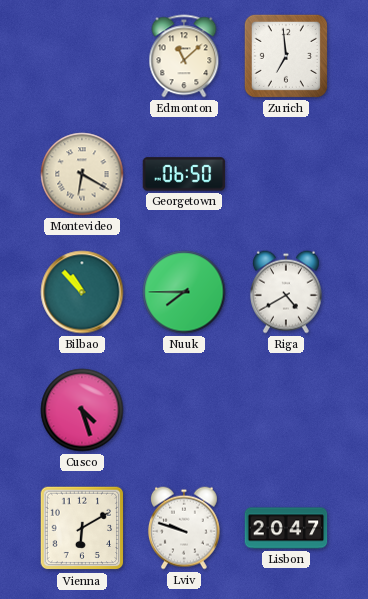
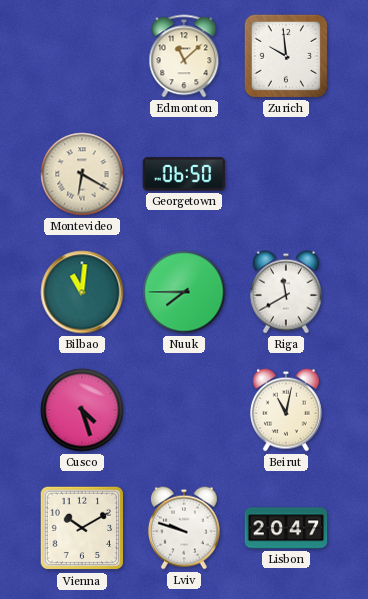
Zurich: 6:59 -> 9:59 (286, 56)
Bilbao: 10:53 -> 11:01 (82, 292)
Riga: 4:40 -> 11:40 (286, 292)
Beirut: none -> 11:02 (286, 410)
Vienna: 6:10 -> 10:10 (82, 528)
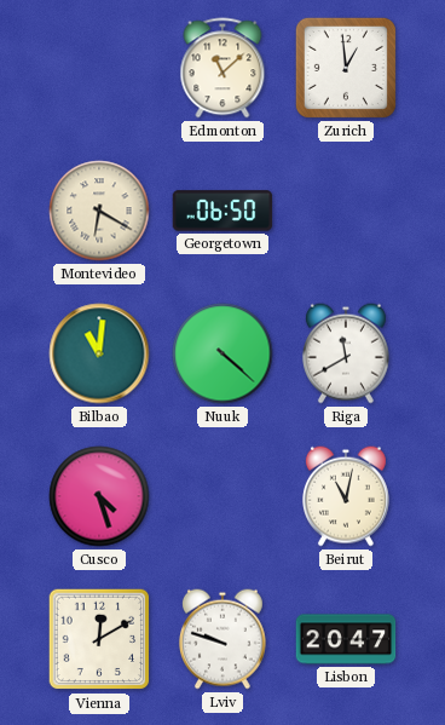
Zurich: 9:59 -> 12:59 (346, 68)
Nuuk: 7:45 -> 4:22 (223, 353)
Vienna: 10:10 -> 12:10 (99, 639)
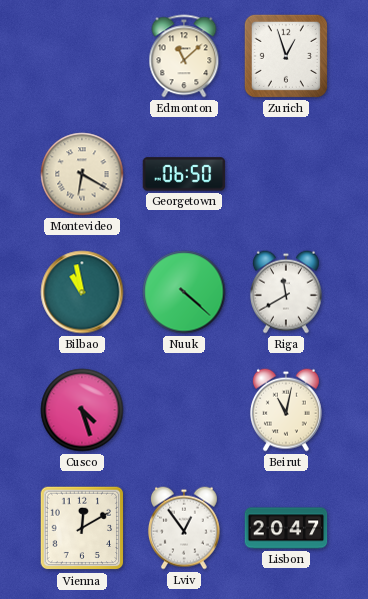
Zurich: 12:59 -> 12:57 (286, 56)
Bilbao: 11:01 -> 10:58 (82, 292)
Lviv: 9:48 -> 12:54 (184, 528)
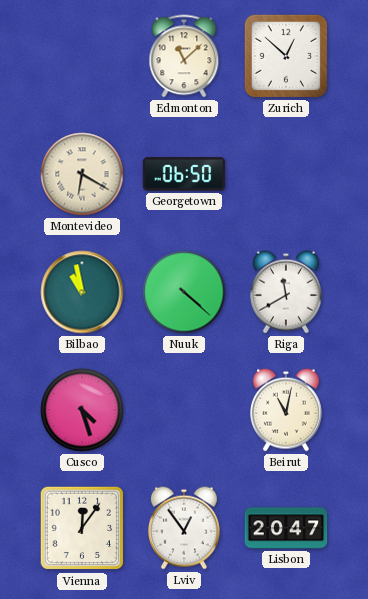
Zurich: 12:57 -> 12:52 (286, 56)
Vienna: 12:10 -> 12:06 (82, 528)
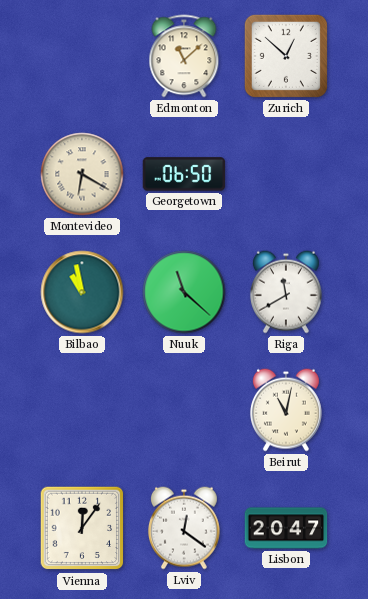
Nuuk: 4:22 -> 11:22 (184, 292)
Cusco: 4:27 -> none (82, 410)
Lviv: 12:54 -> 12:21 (184, 528)
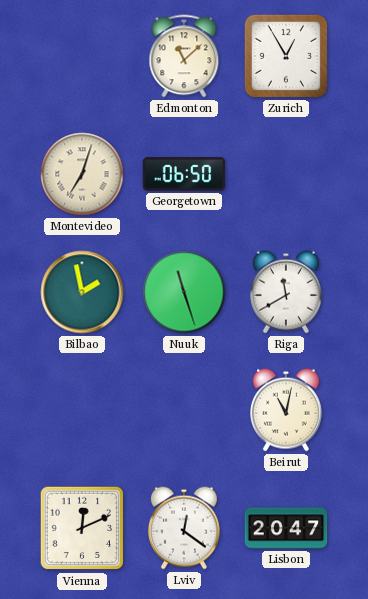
Zurich: 12:52 -> 12:55 (286, 56)
Montevideo: 6:20 -> 7:03 (82, 174)
Bilbao: 10:58 -> 1:58 (82, 292)
Nuuk: 11:22 -> 11:27 (184, 292)
Vienna: 12:06 -> 12:11 (82, 528)
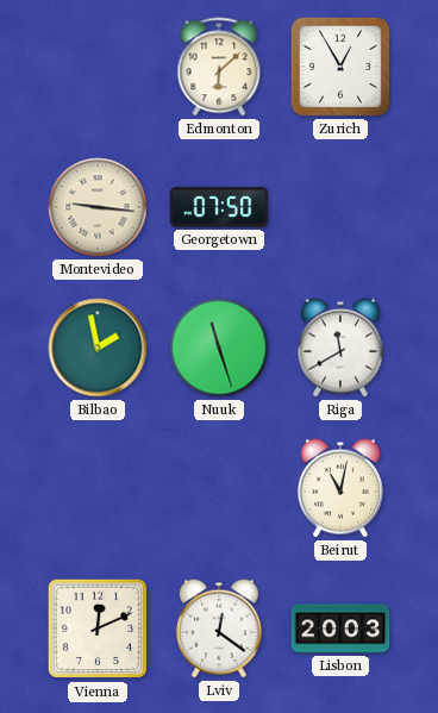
Edmonton: 11:08 -> 6:08 (219, 67)
Montevideo: 7:03 -> 9:16 (98, 207)
Georgetown: 06:50 -> 07:50 (219, 207)
Lisbon: 20:47 -> 20:03 (340, 628)
